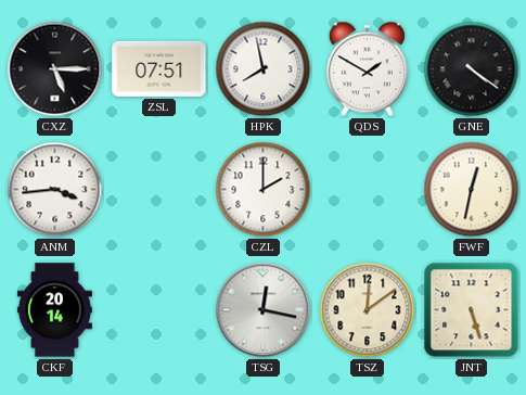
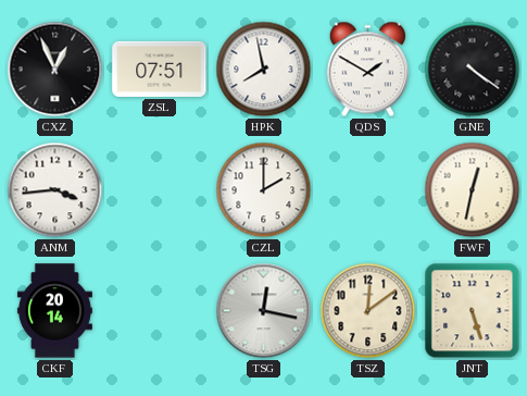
CXZ: 5:15 -> 12:56 (55, 70)
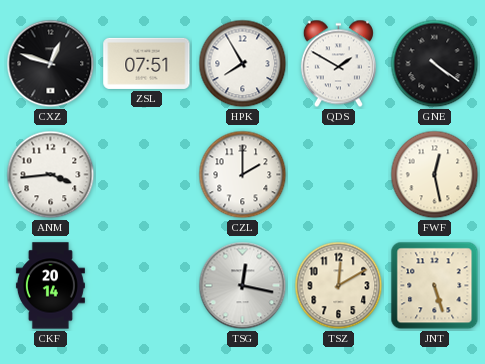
CXZ: 12:56 -> 12:48 (51, 64)
HPK: 7:58 -> 7:55 (243, 64)
FWF: 12:32 -> 12:28 (435, 175)
TSZ: 12:09 -> 12:10 (339, 286)
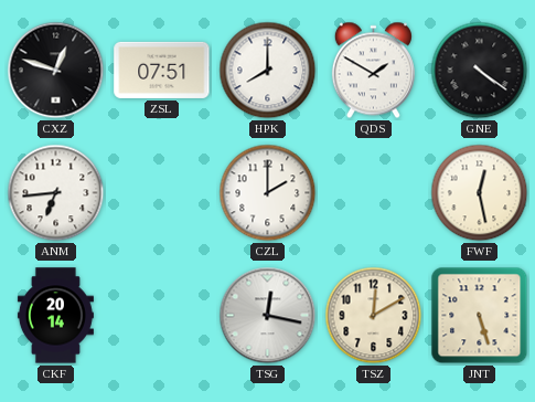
HPK: 7:55 -> 8:00 (268, 71)
ANM: 3:44 -> 6:44 (56, 193)
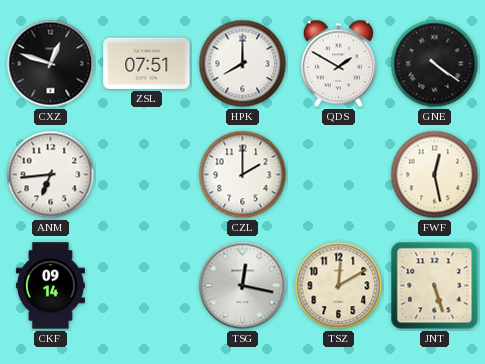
CKF: 20:14 -> 09:14 (50, 286)
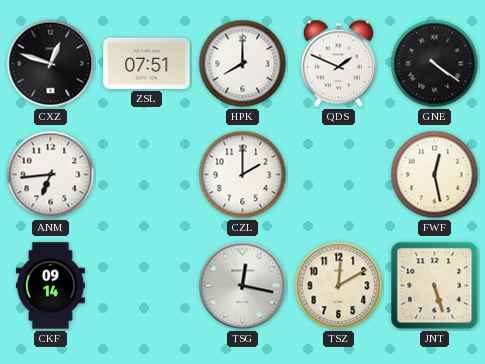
QDS: 1:50 -> 1:49 (338, 64)
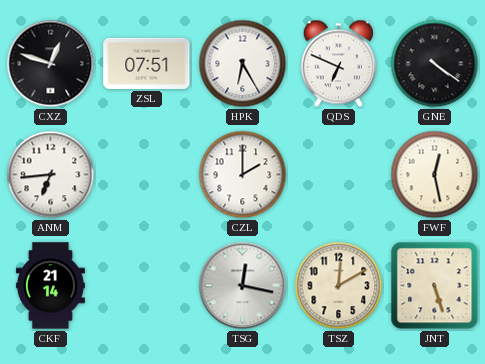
HPK: 8:00 -> 6:25 (243, 64)
QDS: 1:49 -> 6:49 (338, 64)
CKF: 09:14 -> 21:14 (50, 286)
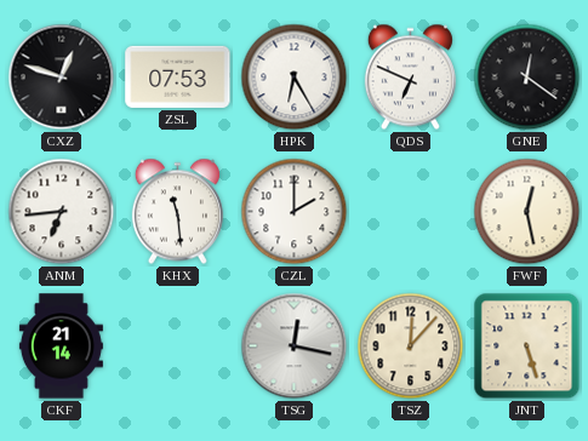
ZSL: 07:51 -> 07:53 (178, 76)
GNE: 4:21 -> 12:21 (527, 78)
KHX: none -> 11:29 (177, 212)
TSZ: 12:10 -> 12:07 (411, 346)
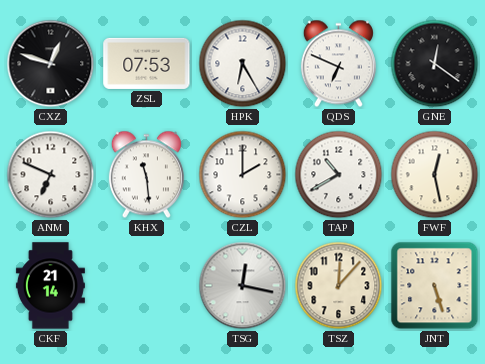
ANM: 6:44 -> 6:49 (51, 175)
TAP: none -> 10:40 (339, 175)
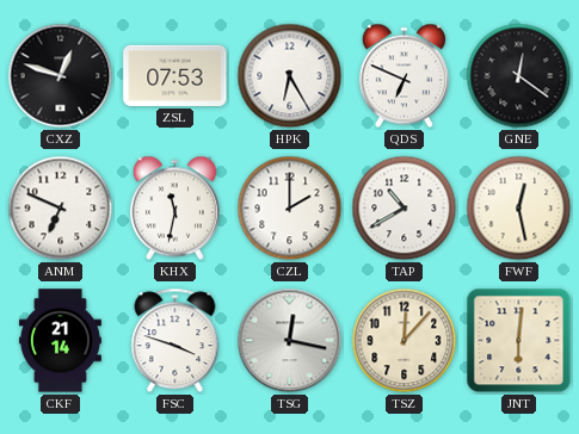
KHX: 11:29 -> 11:32 (174, 209)
FSC: none -> 3:48 (175, 341)
JNT: 5:27 -> 6:01 (519, 341)
